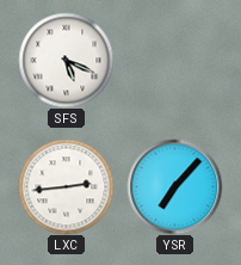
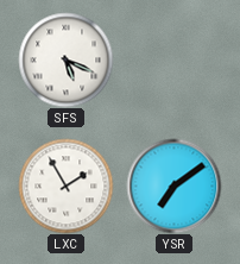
LXC: 2:44 -> 1:55 (65, 186)
YSR: 7:07 -> 7:09 (173, 186)
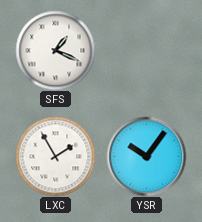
SFS: 5:19 -> 1:19 (55, 50)
YSR: 7:09 -> 10:06 (146, 156)
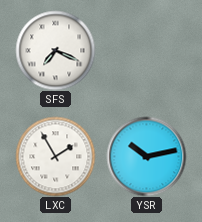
SFS: 1:19 -> 7:19 (55, 50)
YSR: 10:06 -> 10:13 (146, 156)
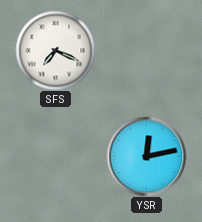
LXC: 1:55 -> none (55, 156)
YSR: 10:13 -> 12:13 (146, 156)
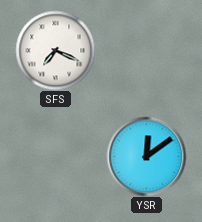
YSR: 12:13 -> 12:09 (146, 156)
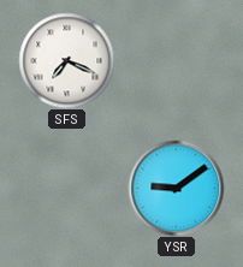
YSR: 12:09 -> 9:09 (176, 188)
